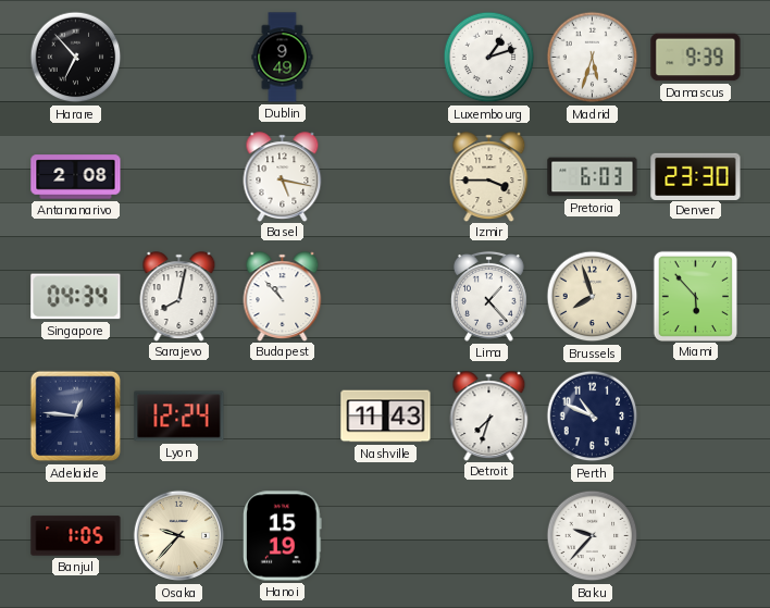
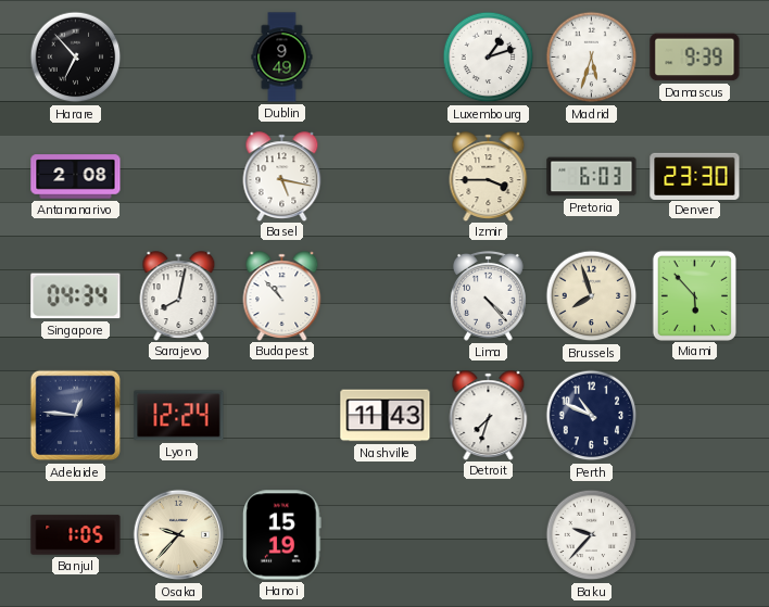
Lima: 1:23 -> 4:23 (488, 295)
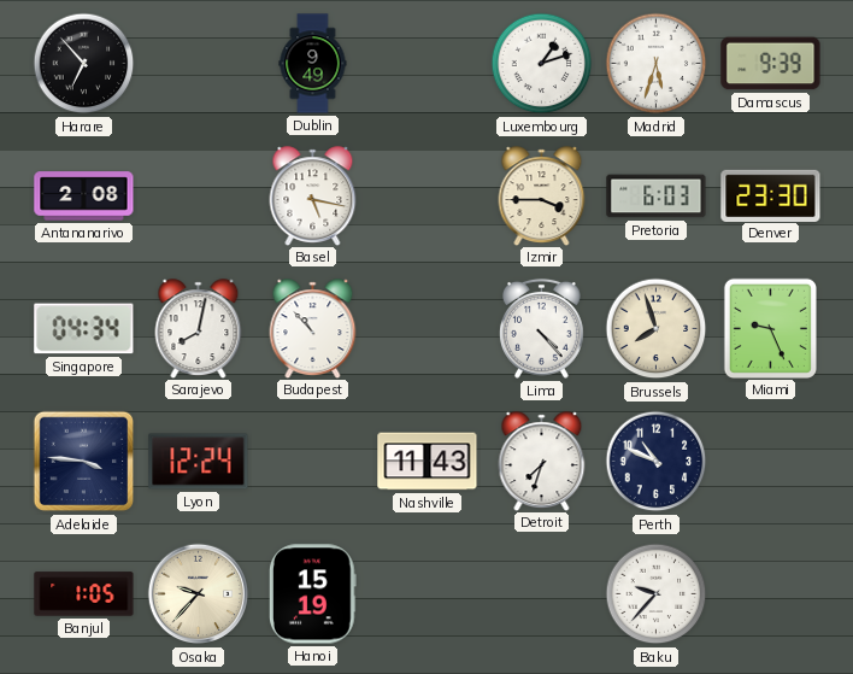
Miami: 5:53 -> 9:26 (770, 328)
Adelaide: 12:46 -> 3:46 (84, 462)
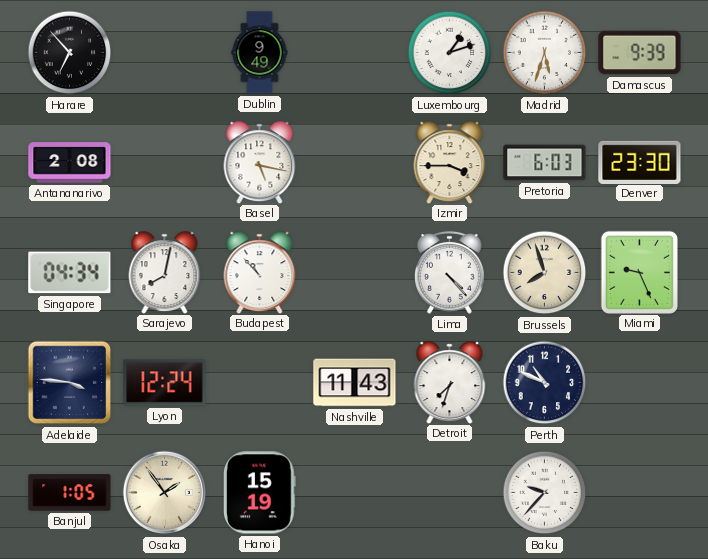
Osaka: 9:37 -> 1:54 (165, 493)
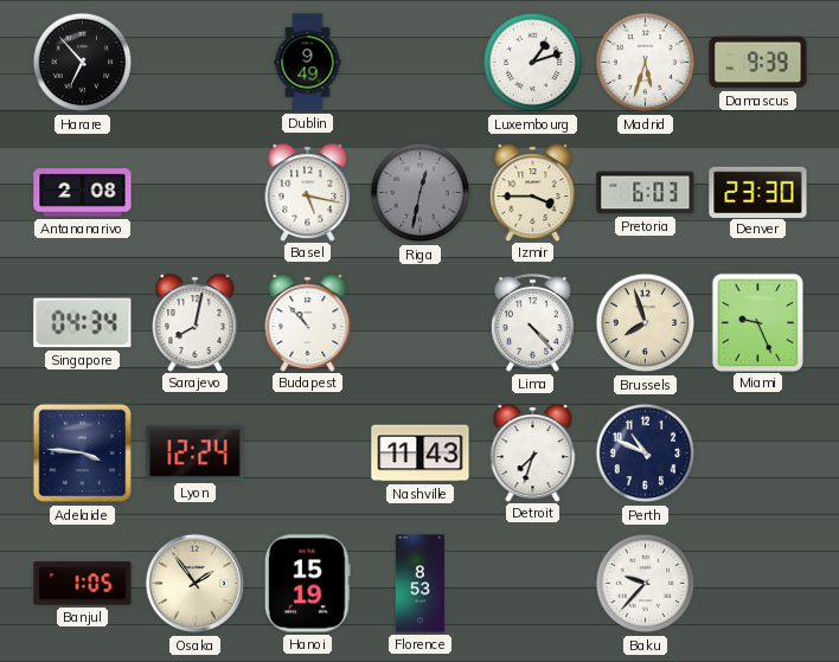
Riga: none -> 12:32 (421, 193)
Florence: none -> 8:53 (420, 584)
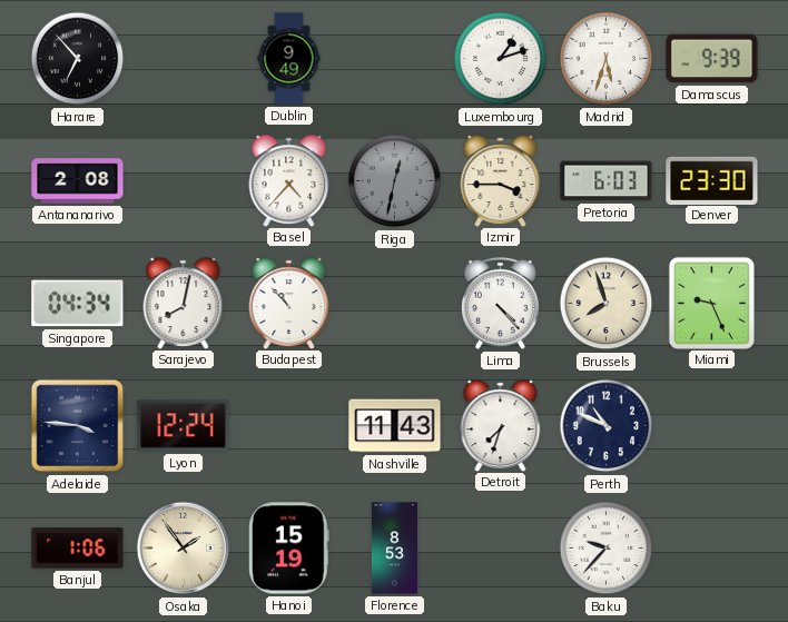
Basel: 5:17 -> 4:37 (289, 180)
Banjul: 1:05 -> 1:06 (78, 549)
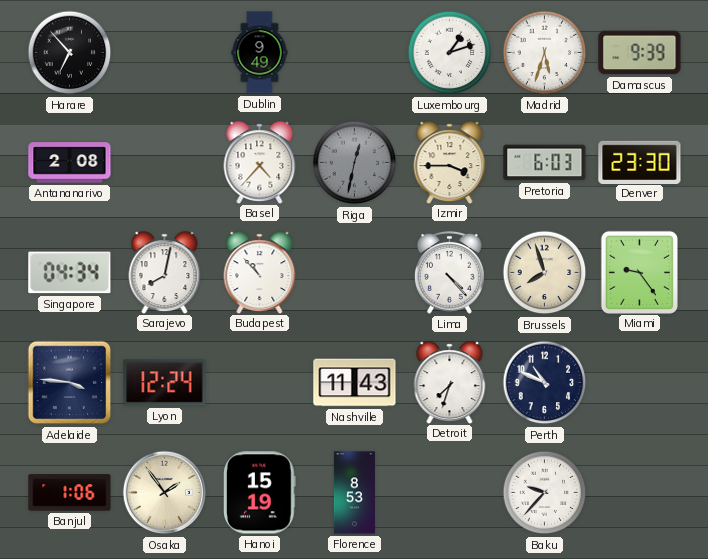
Miami: 9:26 -> 9:24 (639, 272)
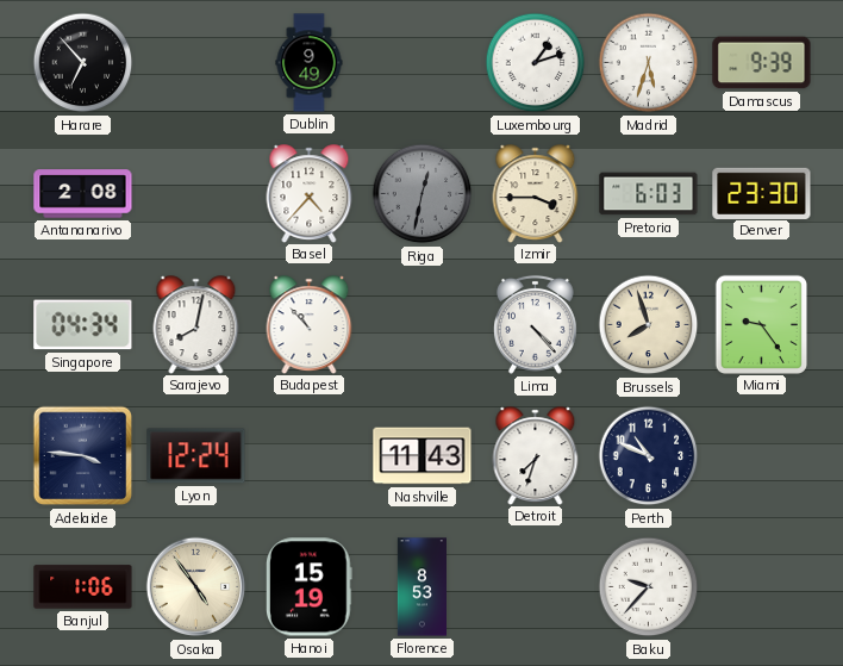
Osaka: 1:54 -> 4:54 (196, 587)
